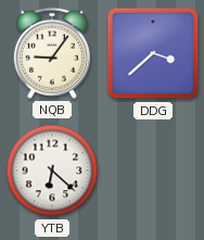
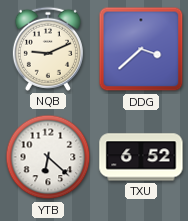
NQB: 9:06 -> 9:11 (48, 49)
TXU: none -> 6:52 (141, 157)
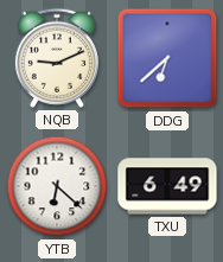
DDG: 3:38 -> 6:38 (167, 58)
TXU: 6:52 -> 6:49 (167, 186)
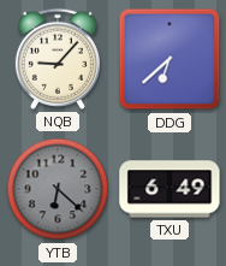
NQB: 9:11 -> 9:07 (58, 59)
YTB dial: white -> grey (58, 189)
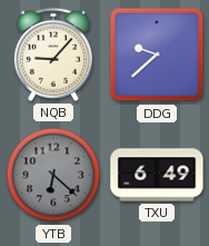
DDG: 6:38 -> 9:38 (157, 55)
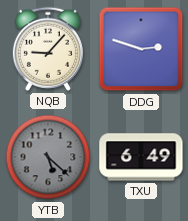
DDG: 9:38 -> 2:48 (141, 49)
YTB: 6:22 -> 5:22 (48, 157)
